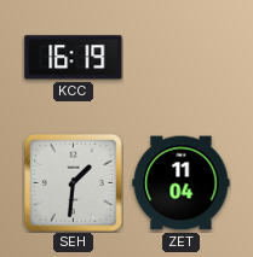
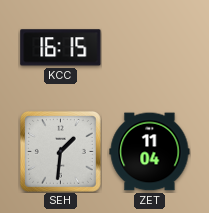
KCC: 16:19 -> 16:15 (61, 48)
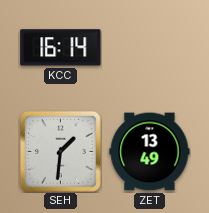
KCC: 16:15 -> 16:14 (61, 48)
ZET: 11:04 -> 13:49 (150, 152)
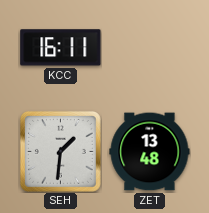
KCC: 16:14 -> 16:11 (61, 48)
ZET: 13:49 -> 13:48 (150, 152)
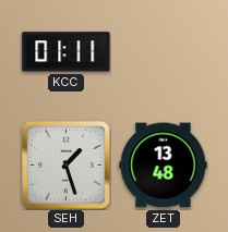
KCC: 16:11 -> 01:11 (67, 52)
SEH: 1:31 -> 1:27 (67, 166)
